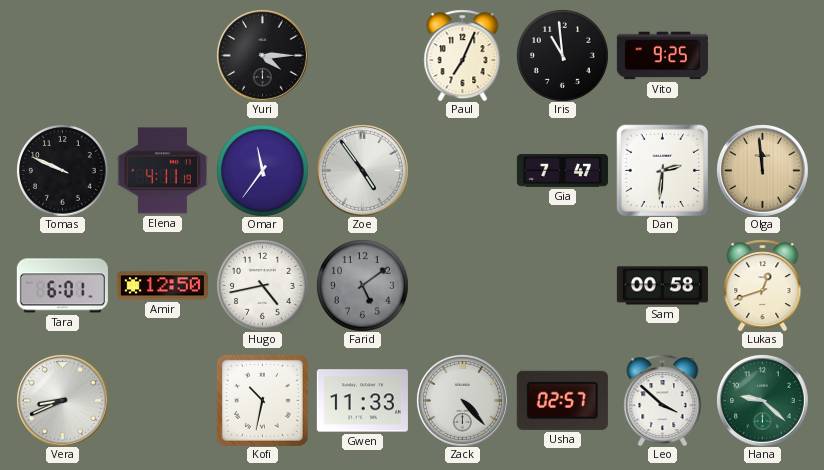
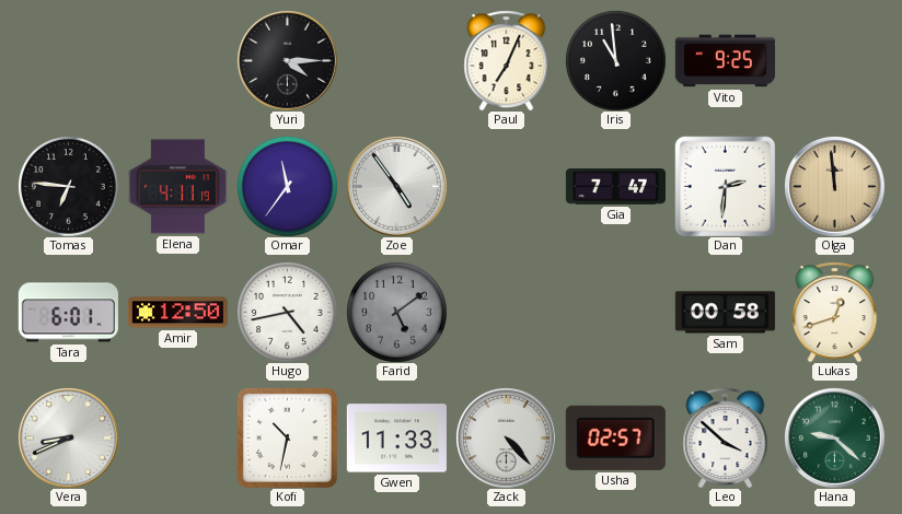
Tomas: 9:49 -> 6:46 (69, 187)
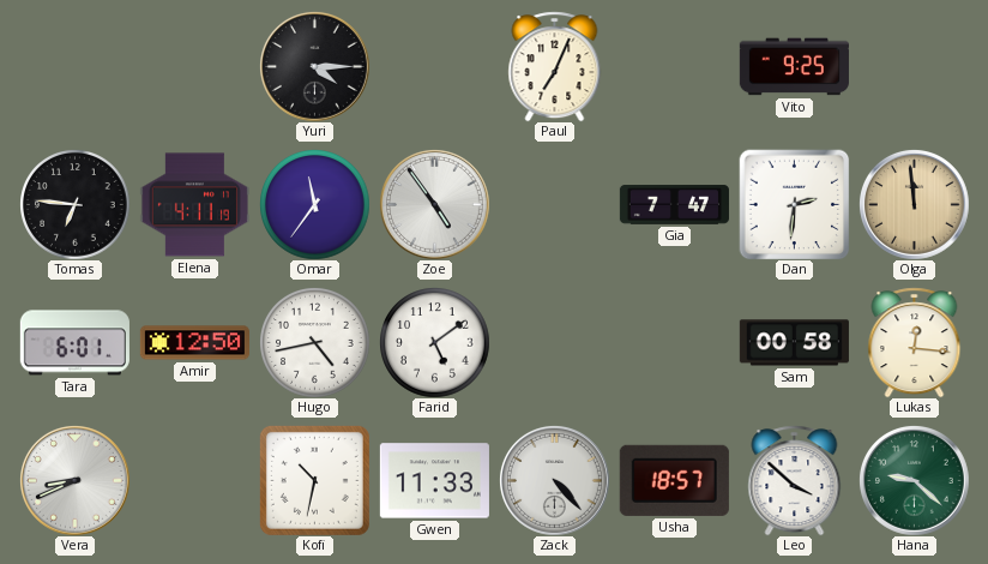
Iris: 10:59 -> none (616, 61)
Farid dial: grey -> white (435, 343)
Lukas: 12:42 -> 12:16 (915, 342)
Usha: 02:57 -> 18:57 (674, 480)
